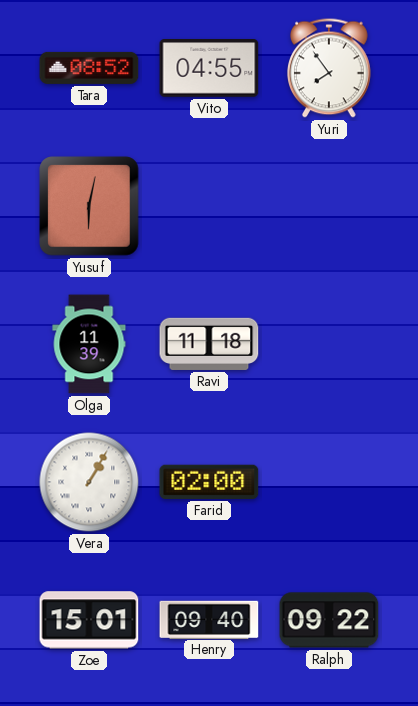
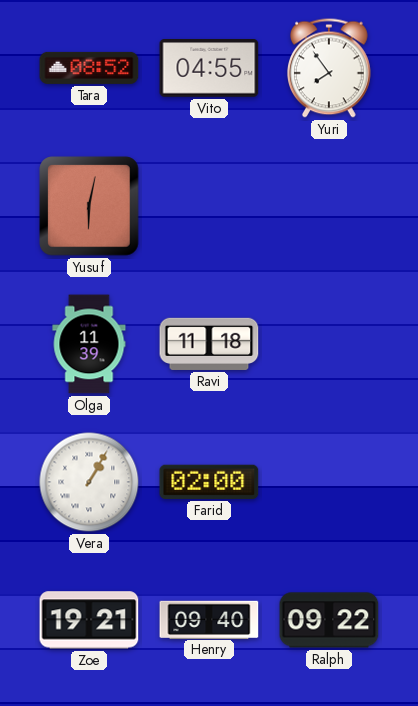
Zoe: 15:01 -> 19:21 (89, 620)
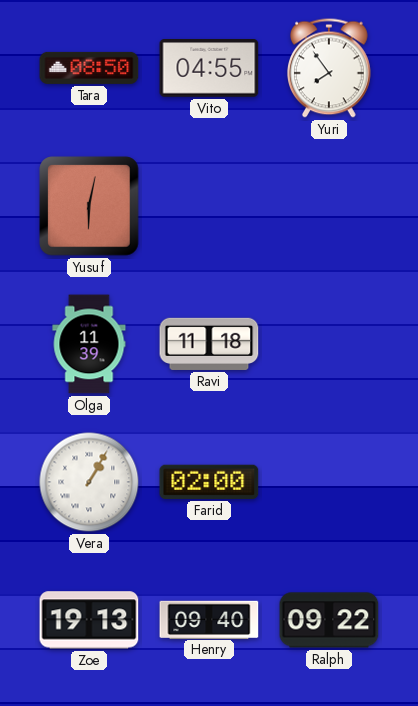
Tara: 08:52 -> 08:50 (89, 68)
Zoe: 19:21 -> 19:13 (89, 620)
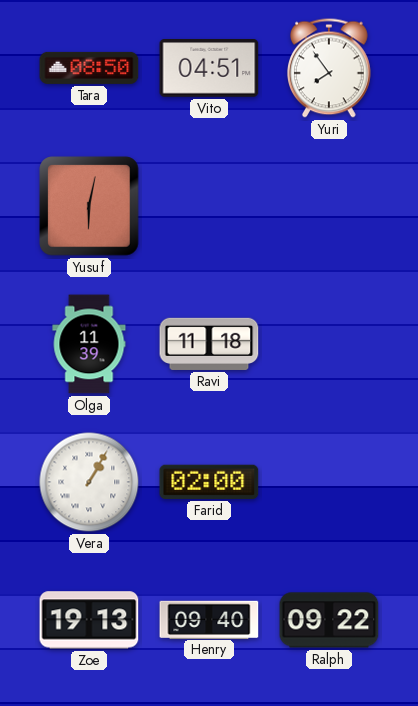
Vito: 04:55 -> 04:51 (209, 69)
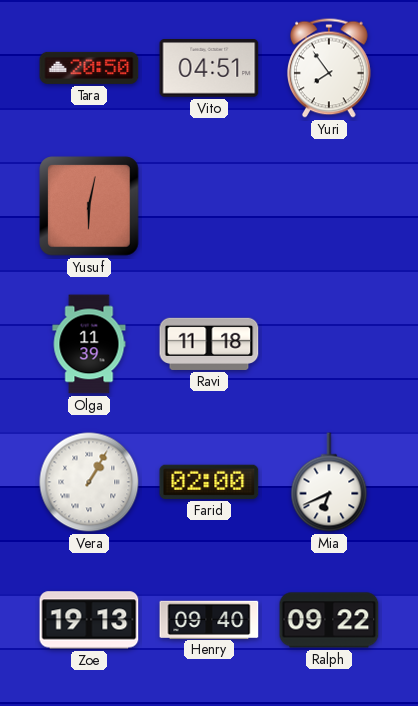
Tara: 08:50 -> 20:50 (89, 68)
Mia: none -> 6:41 (329, 482)
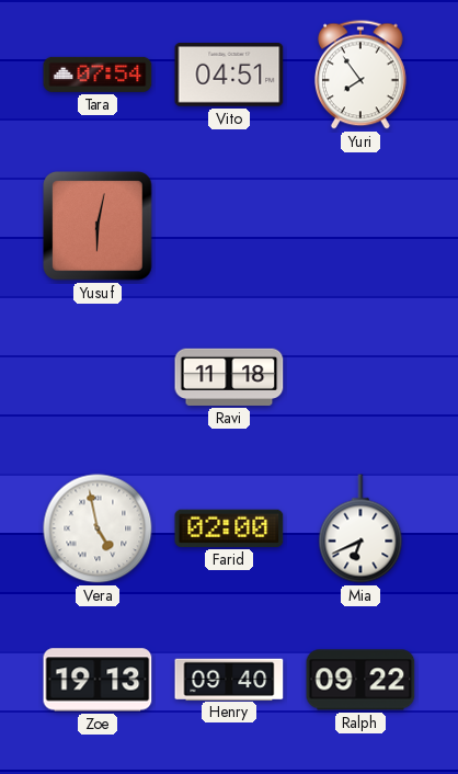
Tara: 20:50 -> 07:54 (98, 75)
Olga: 11:39 -> none (89, 344)
Vera: 1:05 -> 4:58 (98, 528)
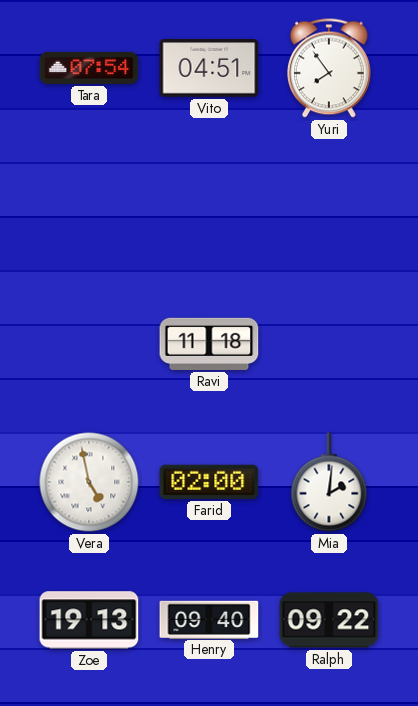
Yusuf: 6:02 -> none (98, 226)
Mia: 6:41 -> 2:01 (329, 482)
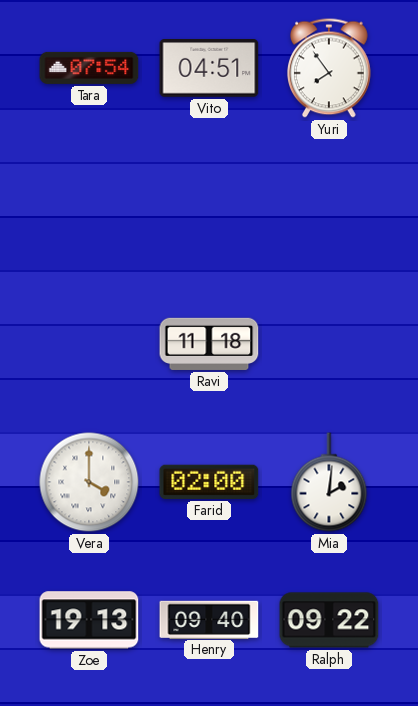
Vera: 4:58 -> 4:00 (89, 482)
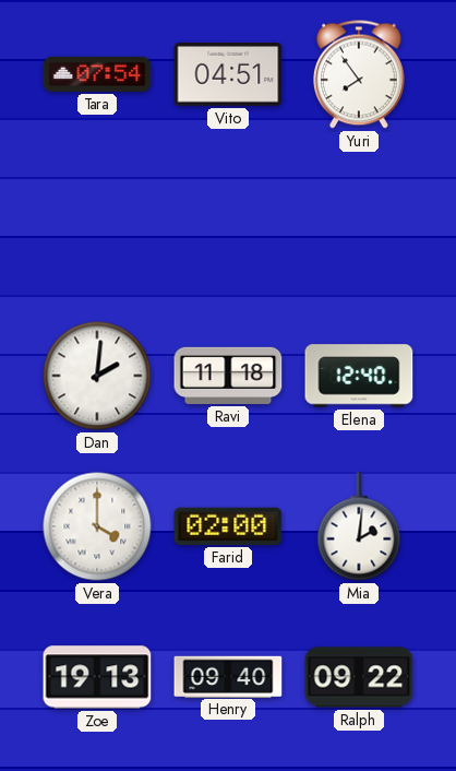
Dan: none -> 2:01 (97, 376)
Elena: none -> 12:40 (359, 376)
